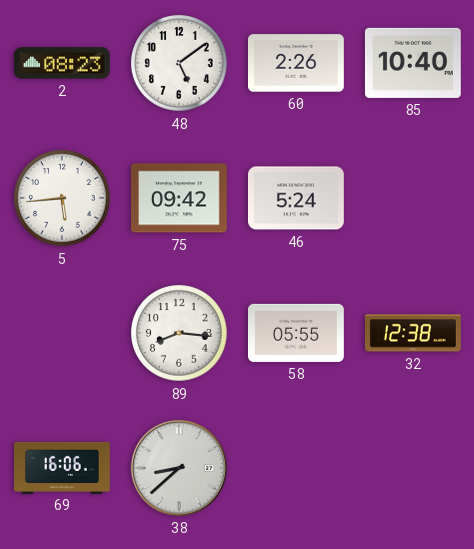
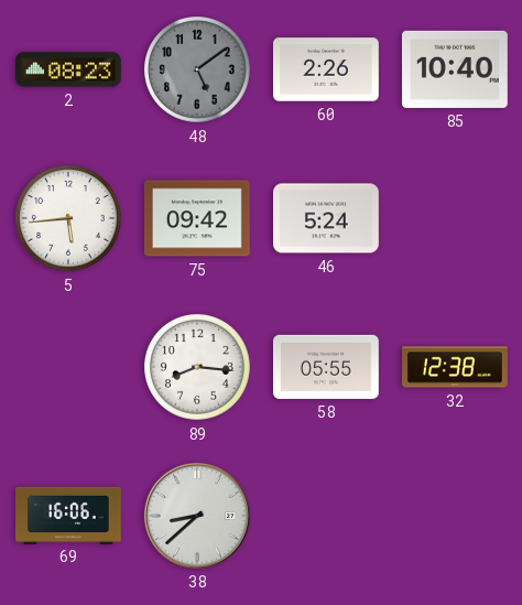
48 dial: white -> grey (198, 71)
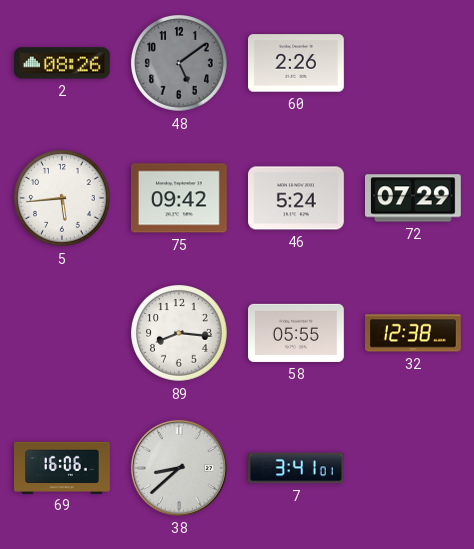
2: 08:23 -> 08:26 (63, 63)
85: 10:40 -> none (455, 69)
72: none -> 07:29 (414, 198)
7: none -> 3:41 (297, 468)
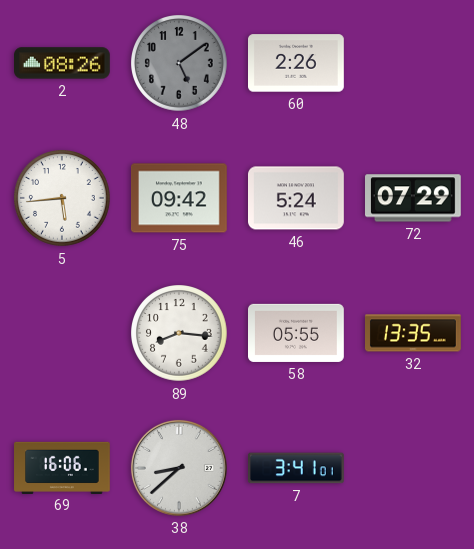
32: 12:38 -> 13:35 (414, 333)
